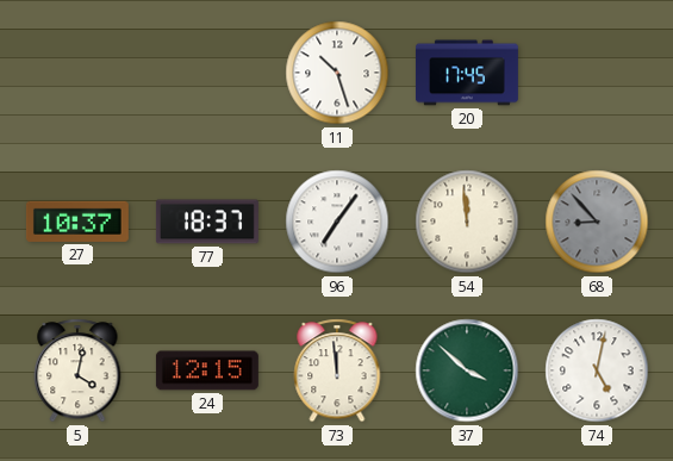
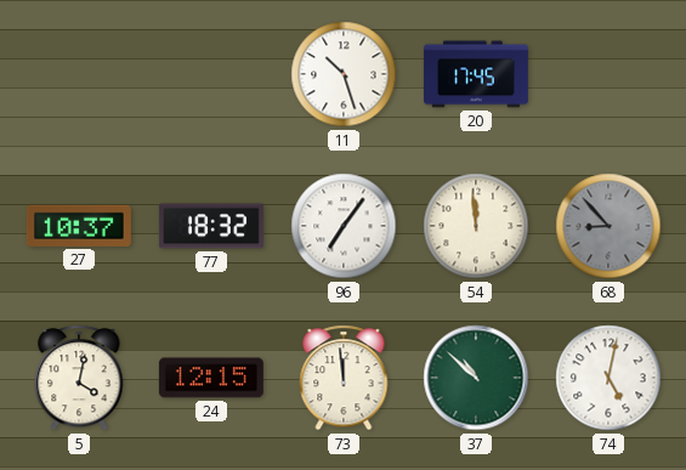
77: 18:37 -> 18:32 (211, 226)
37: 3:52 -> 10:52 (476, 378)
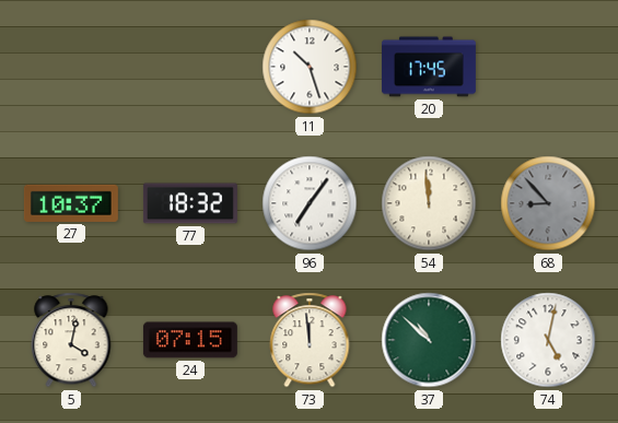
24: 12:15 -> 07:15 (190, 340)
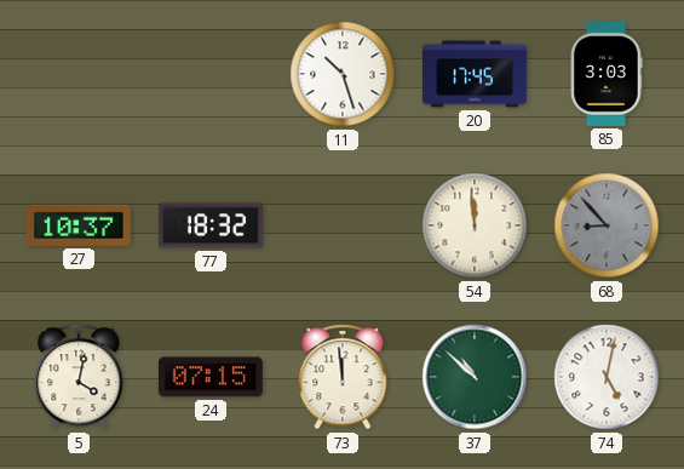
85: none -> 3:03 (607, 74)
96: 7:06 -> none (310, 203)
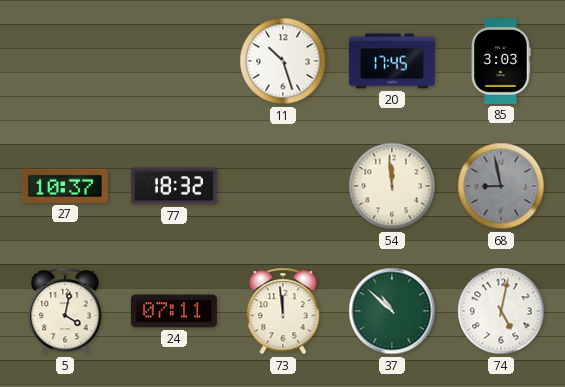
68: 8:53 -> 8:58 (501, 186)
24: 07:15 -> 07:11 (174, 311)
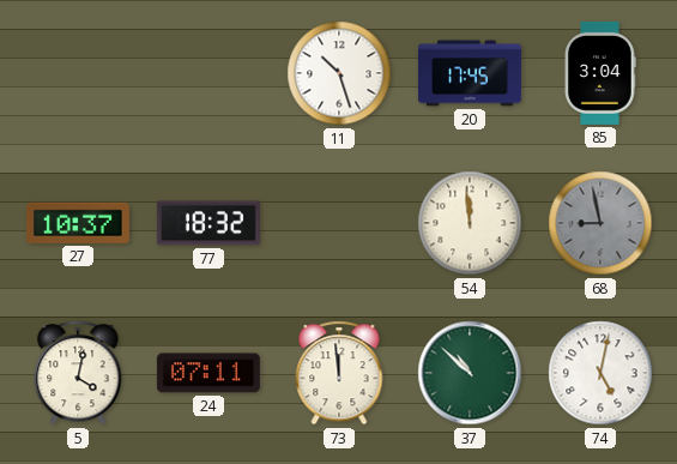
85: 3:03 -> 3:04 (600, 73)
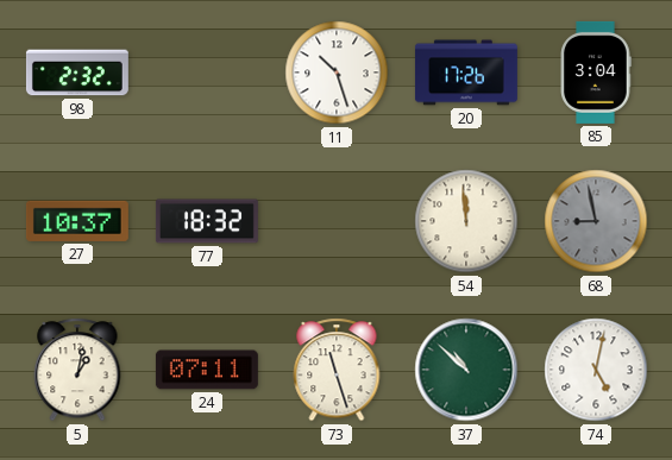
98: none -> 2:32 (77, 73)
20: 17:45 -> 17:26 (466, 73)
5: 4:02 -> 1:02 (77, 370)
73: 11:59 -> 11:27 (337, 370)
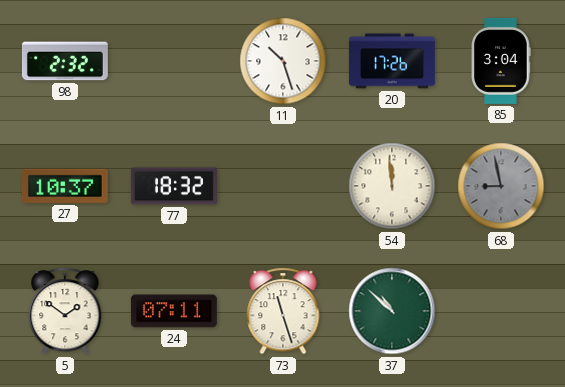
5: 1:02 -> 1:51 (65, 311)
74: 5:02 -> none (596, 370)
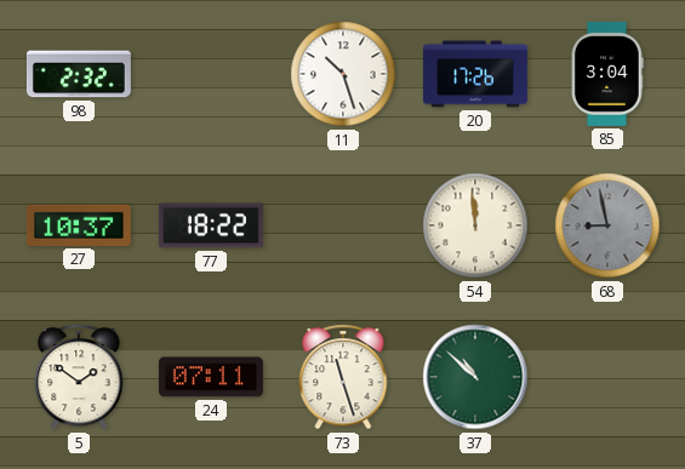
77: 18:32 -> 18:22 (211, 225)
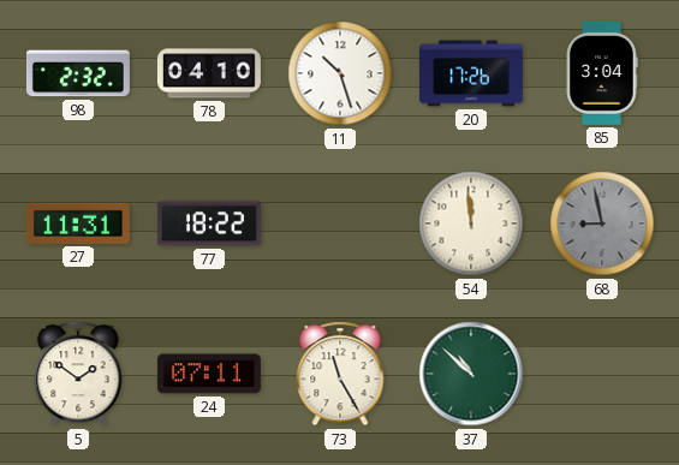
78: none -> 04:10 (209, 73)
27: 10:37 -> 11:31 (78, 223)
73: 11:27 -> 11:25 (340, 374)
